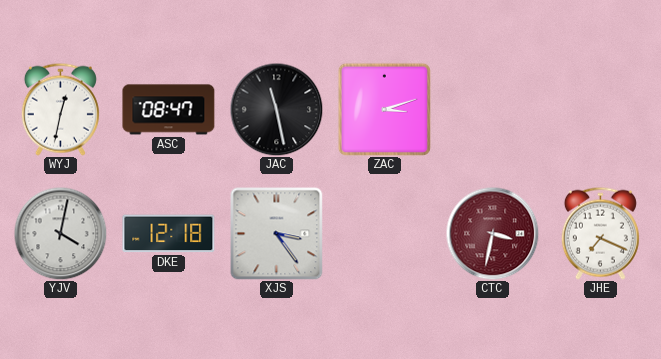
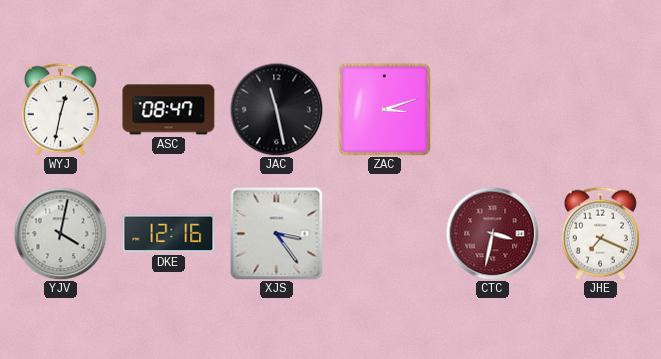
DKE: 12:18 -> 12:16 (169, 234)
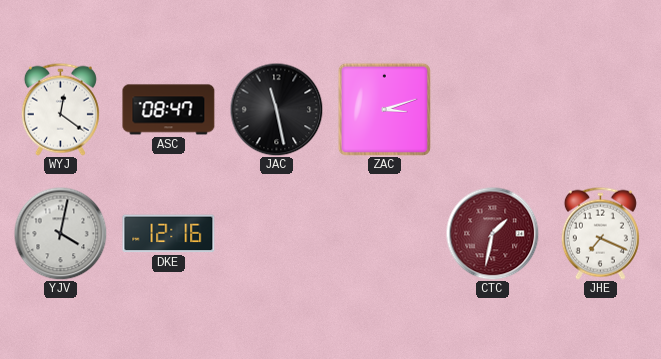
WYJ: 12:32 -> 12:21 (60, 109)
XJS: 3:24 -> none (276, 233)
CTC: 3:32 -> 1:32 (492, 233)
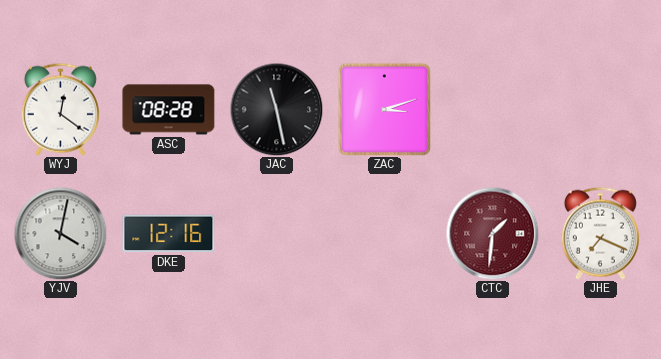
ASC: 08:47 -> 08:28 (169, 110)
CTC: 1:32 -> 1:31 (492, 233)
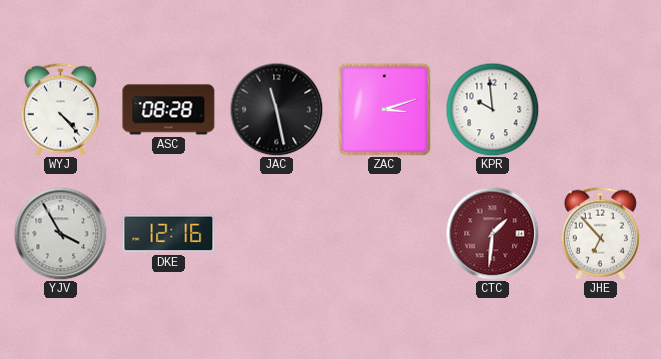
WYJ: 12:21 -> 4:23 (60, 109)
KPR: none -> 9:59 (492, 109)
YJV: 4:02 -> 3:55 (60, 233)
JHE: 7:19 -> 6:53 (600, 233)
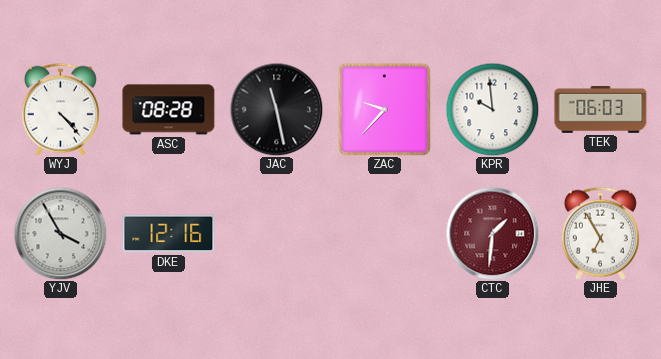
ZAC: 3:12 -> 9:37 (384, 109)
TEK: none -> 06:03 (601, 110)
JHE: 6:53 -> 6:55 (600, 233)
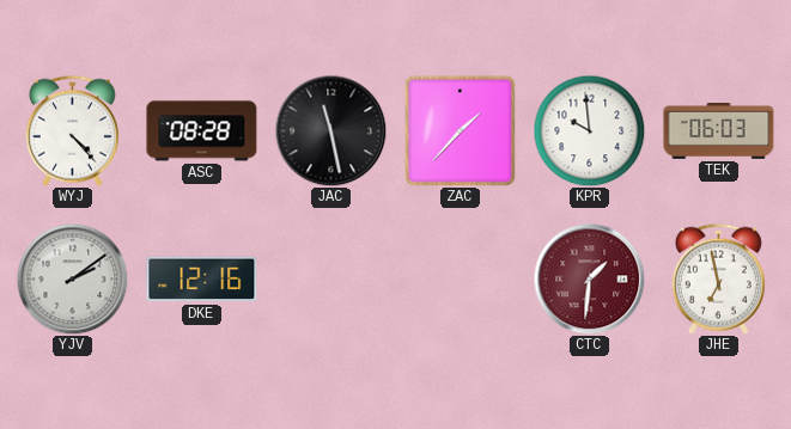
ZAC: 9:37 -> 1:37 (460, 130)
YJV: 3:55 -> 2:09 (72, 278)
JHE: 6:55 -> 6:58 (718, 278)
